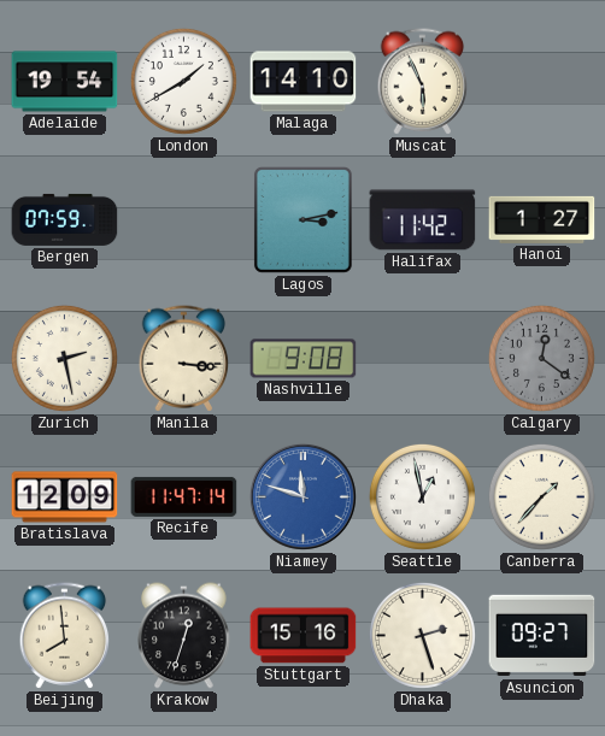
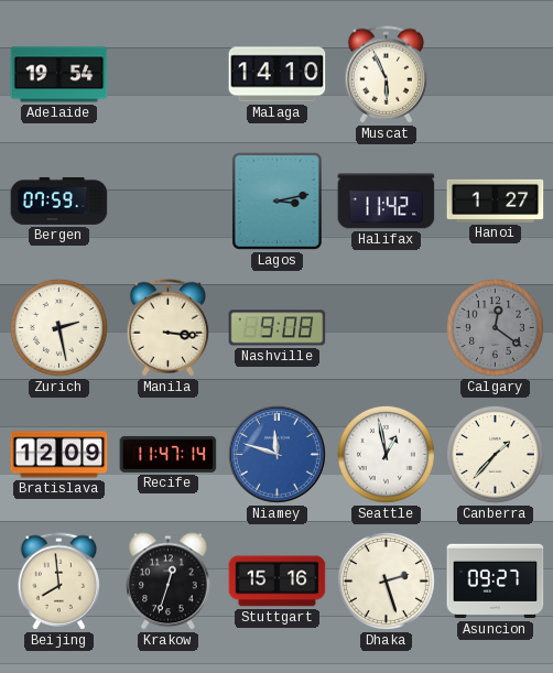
London: 1:40 -> none (183, 81)
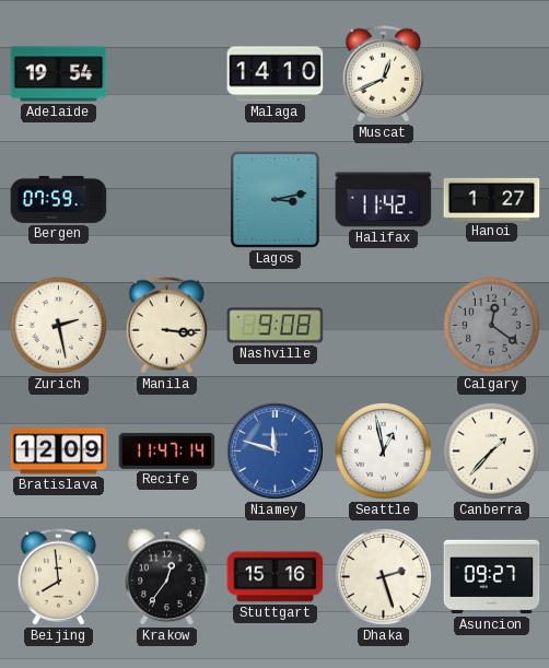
Muscat: 5:56 -> 12:41 (384, 74)
Krakow: 12:33 -> 12:36 (167, 577)
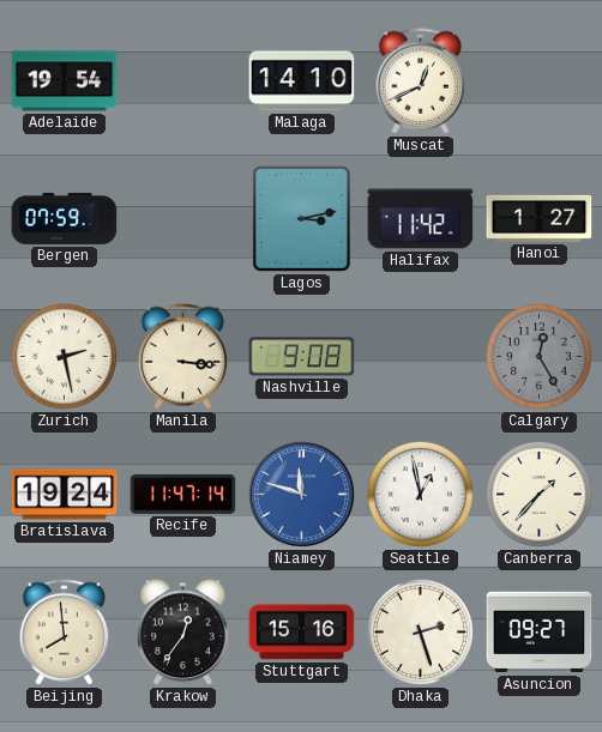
Calgary: 12:21 -> 12:25 (538, 356)
Bratislava: 12:09 -> 19:24 (65, 495)
